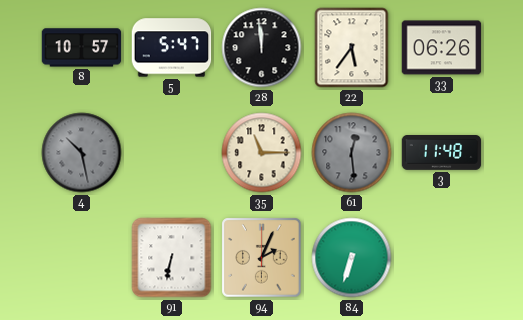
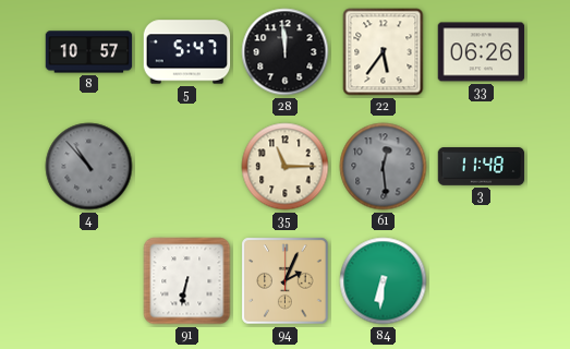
4: 10:28 -> 10:53 (89, 167)
84: 6:33 -> 6:31 (384, 281)
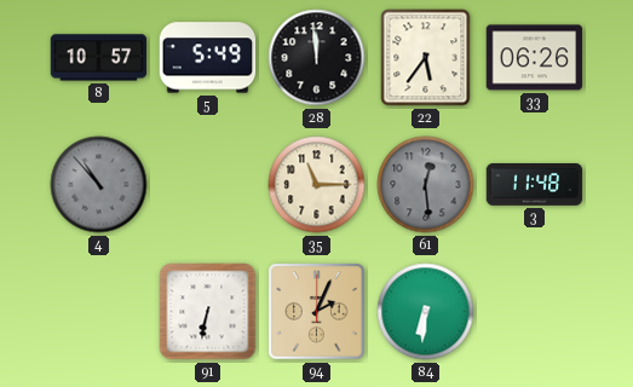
5: 5:47 -> 5:49 (208, 58)
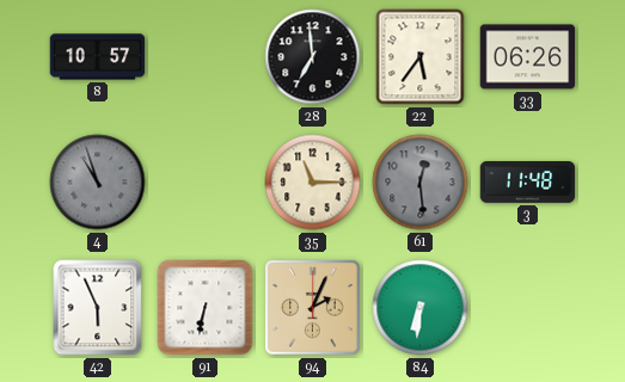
5: 5:49 -> none (208, 58)
28: 11:59 -> 6:59 (313, 57)
4: 10:53 -> 10:57 (98, 183)
42: none -> 5:56 (98, 308)
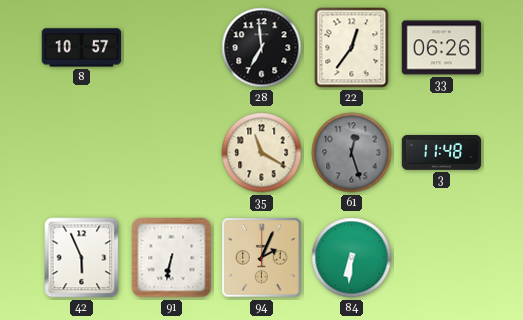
22: 5:36 -> 12:36 (352, 48)
4: 10:57 -> none (98, 183)
35: 11:15 -> 11:20 (262, 153)
61: 12:29 -> 12:27 (352, 153)
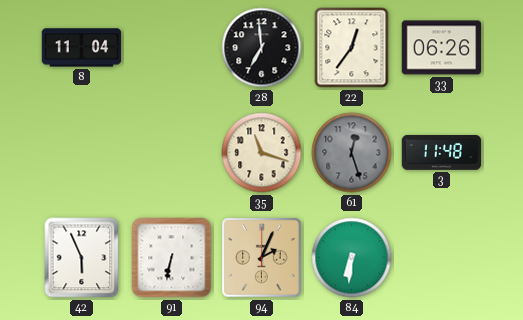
8: 10:57 -> 11:04 (82, 48)
35: 11:20 -> 11:18 (262, 153)
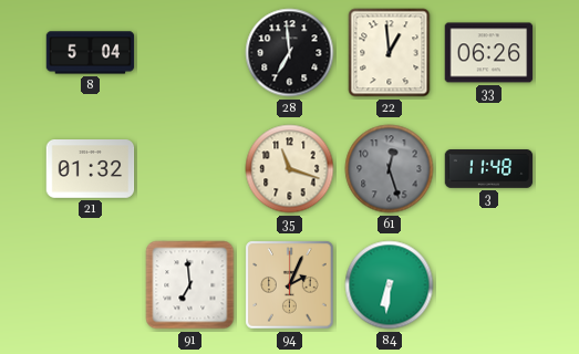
8: 11:04 -> 5:04 (91, 53)
22: 12:36 -> 12:59 (390, 53)
21: none -> 01:32 (91, 169)
42: 5:56 -> none (82, 258)
91: 6:32 -> 6:59 (190, 285)
